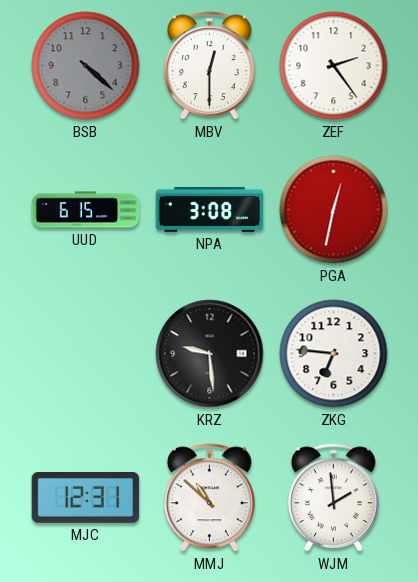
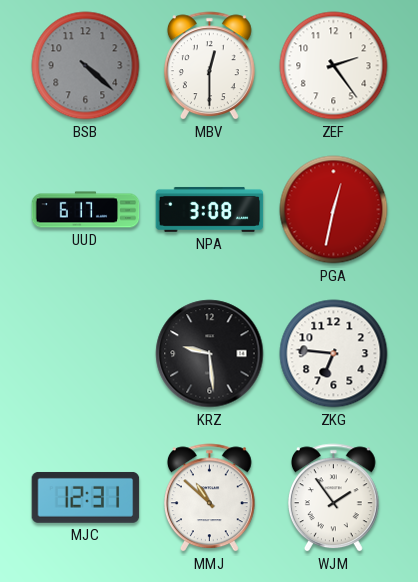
UUD: 6:15 -> 6:17 (86, 210)
WJM: 1:59 -> 1:54 (333, 498)
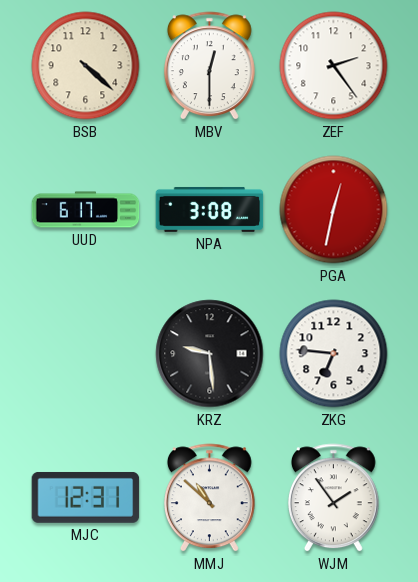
BSB dial: grey -> cream (86, 66)
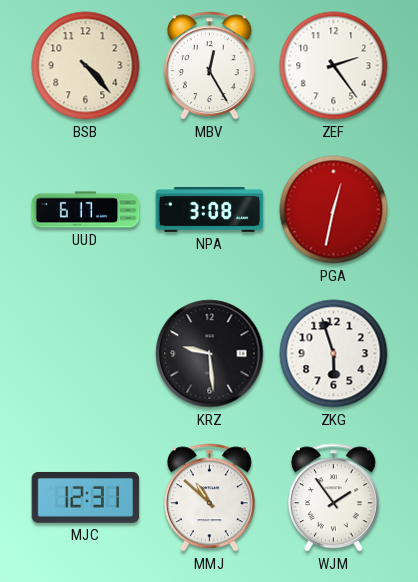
BSB: 4:22 -> 4:23 (86, 66)
MBV: 12:30 -> 12:25 (209, 66)
ZKG: 6:46 -> 5:57 (334, 354)
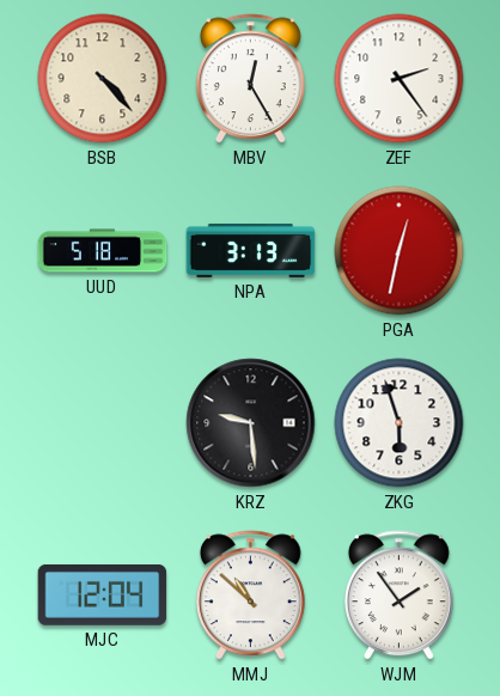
UUD: 6:17 -> 5:18 (103, 251)
NPA: 3:08 -> 3:13 (251, 250)
MJC: 12:31 -> 12:04 (103, 594)
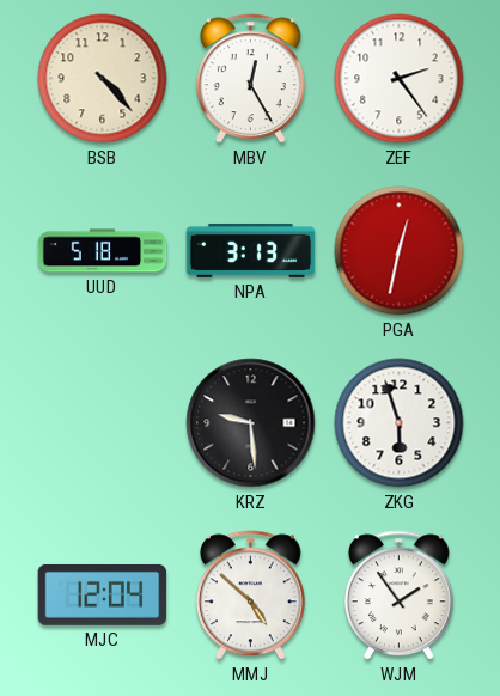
MMJ: 10:52 -> 4:52 (250, 596)
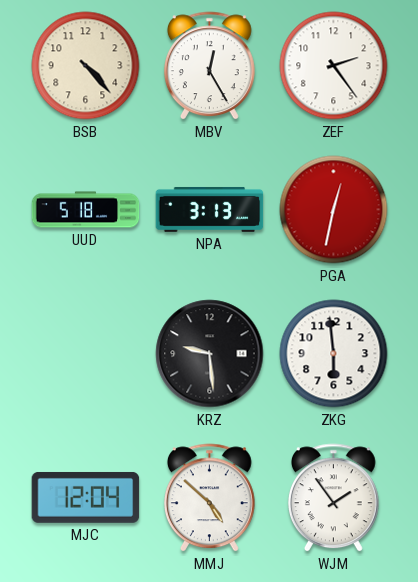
ZKG: 5:57 -> 5:59 (334, 354)
